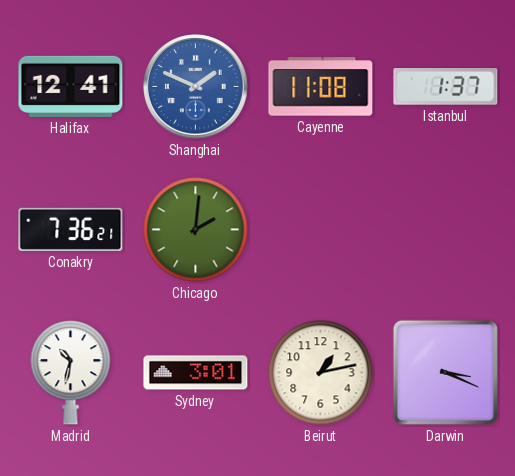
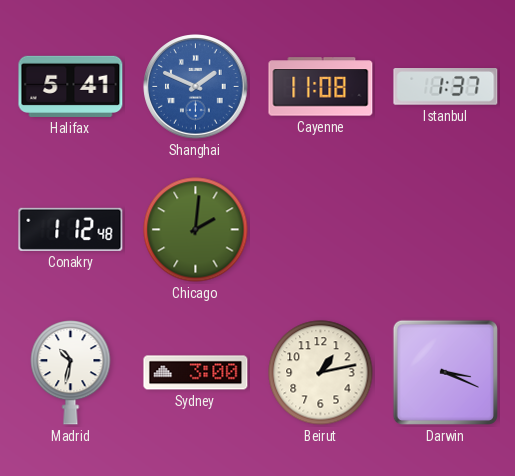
Halifax: 12:41 -> 5:41 (71, 86)
Conakry: 7:36 -> 1:12 (71, 229)
Sydney: 3:01 -> 3:00 (196, 373)
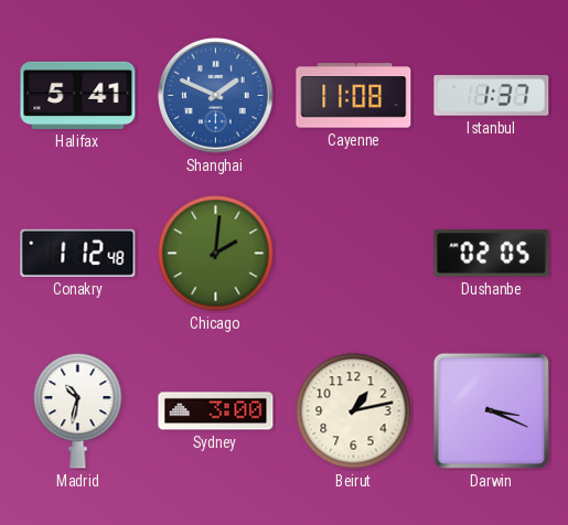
Dushanbe: none -> 02:05 (492, 254)
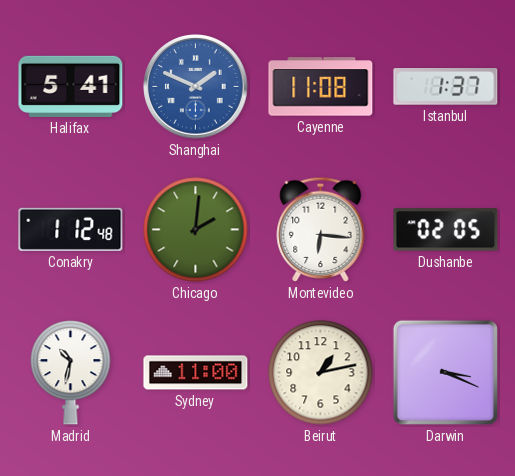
Montevideo: none -> 6:16 (321, 229)
Sydney: 3:00 -> 11:00 (196, 373)
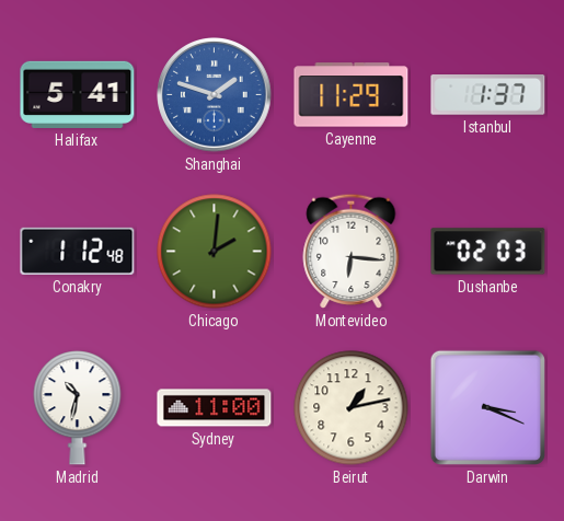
Shanghai: 1:49 -> 1:48 (215, 95)
Cayenne: 11:08 -> 11:29 (352, 95)
Dushanbe: 02:05 -> 02:03 (488, 252)
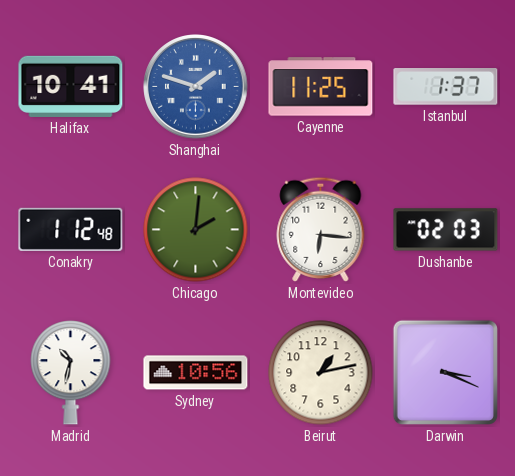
Halifax: 5:41 -> 10:41 (71, 86)
Cayenne: 11:29 -> 11:25 (321, 87)
Sydney: 11:00 -> 10:56 (196, 373)
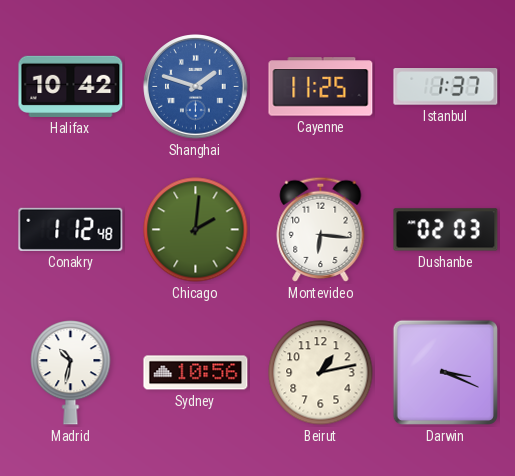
Halifax: 10:41 -> 10:42 (71, 86)
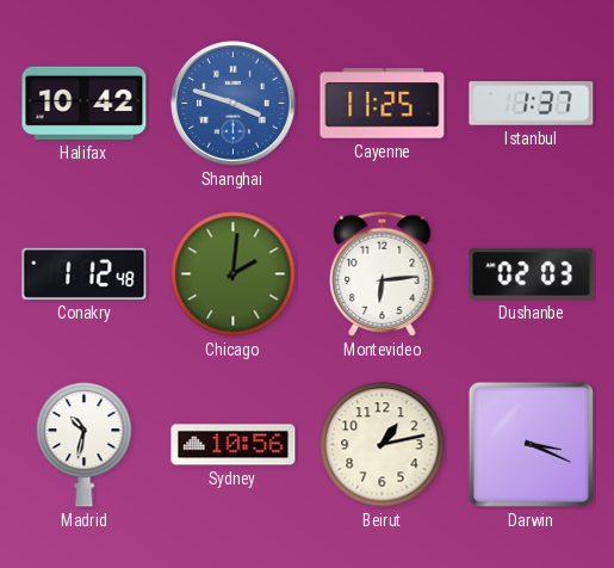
Shanghai: 1:48 -> 3:48 (234, 104)
Montevideo: 6:16 -> 6:14 (383, 273)
